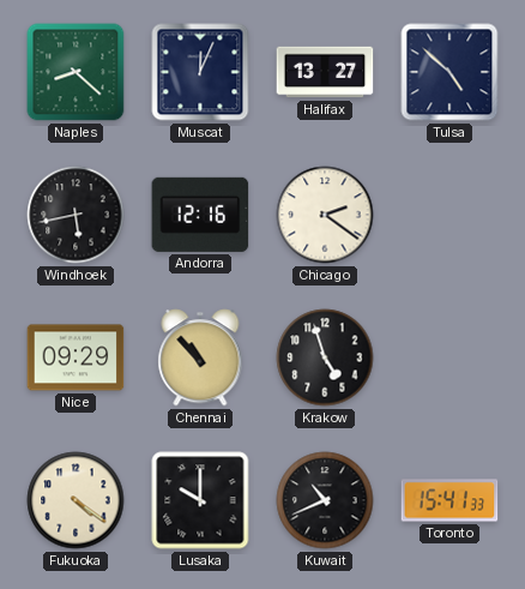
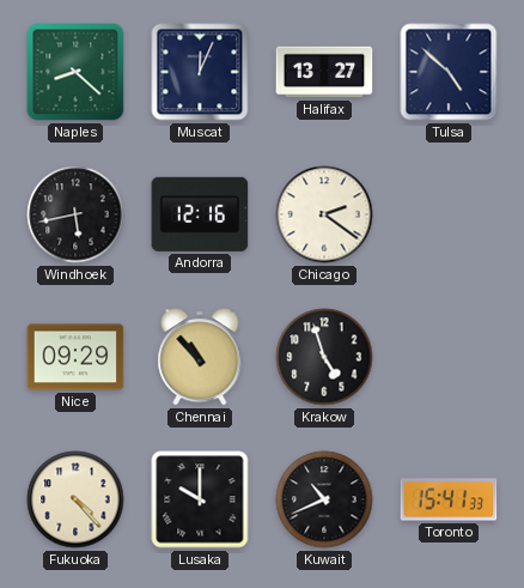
Fukuoka: 4:21 -> 4:23 (75, 499)
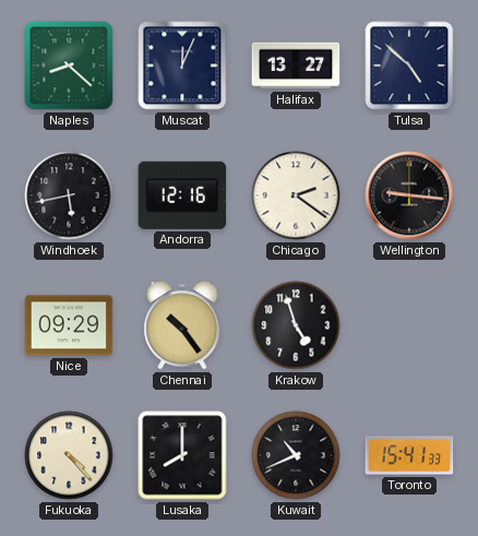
Wellington: none -> 9:16 (409, 195)
Chennai: 10:53 -> 10:24 (182, 325)
Lusaka: 10:00 -> 8:00 (182, 455)
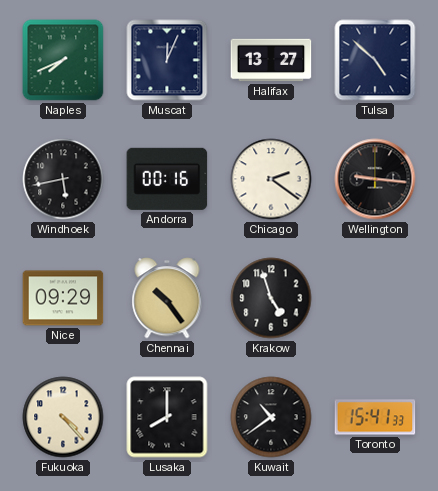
Naples: 8:22 -> 7:41 (63, 60)
Andorra: 12:16 -> 00:16 (167, 179)
Kuwait: 10:41 -> 10:39 (271, 417)
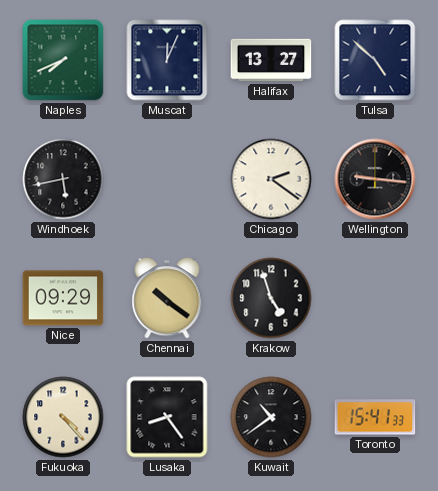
Andorra: 00:16 -> none (167, 179)
Chennai: 10:24 -> 10:21 (167, 298)
Lusaka: 8:00 -> 8:24 (167, 417)
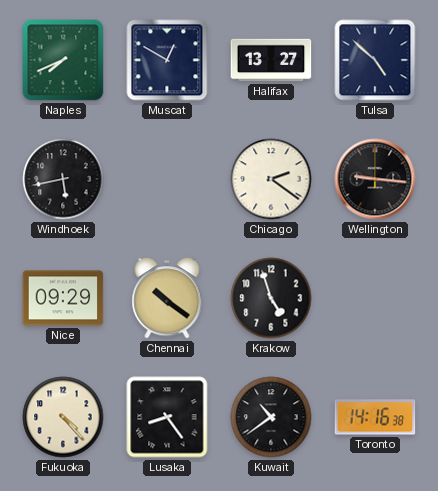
Muscat: 12:04 -> 12:50 (167, 60)
Toronto: 15:41 -> 14:16 (375, 417)
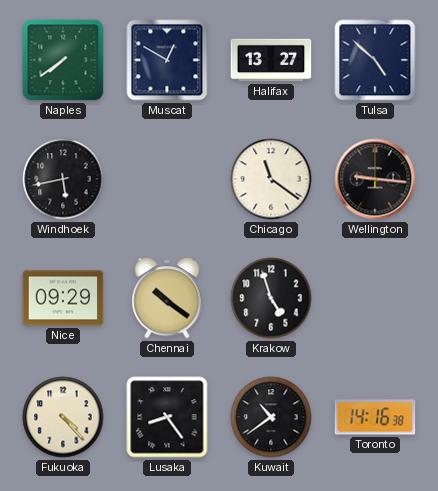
Naples: 7:41 -> 7:39 (63, 60)
Chicago: 2:21 -> 11:21 (271, 179)
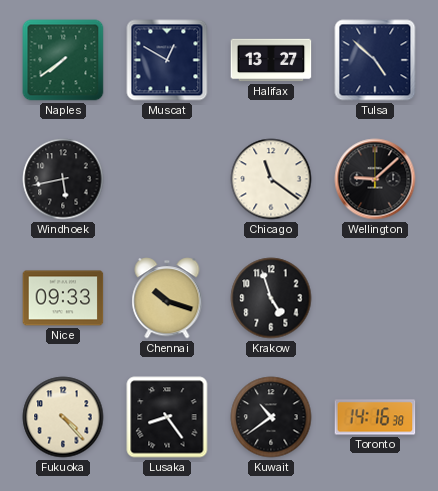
Wellington: 9:16 -> 9:08 (375, 179)
Nice: 09:29 -> 09:33 (63, 298)
Chennai: 10:21 -> 10:18 (167, 298)
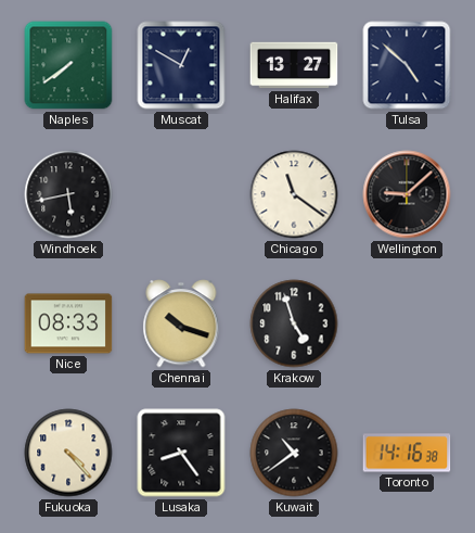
Nice: 09:33 -> 08:33 (68, 323)
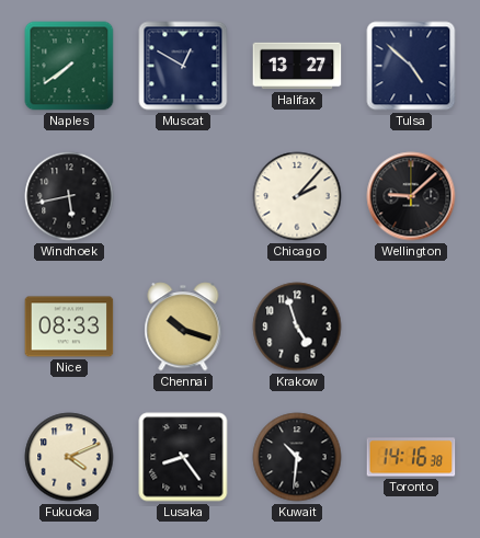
Chicago: 11:21 -> 2:07 (297, 196)
Fukuoka: 4:23 -> 4:11 (69, 457)
Kuwait: 10:39 -> 10:31 (297, 457)
